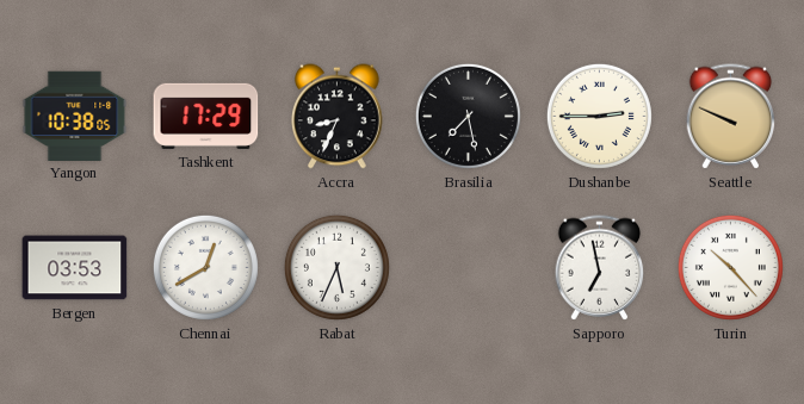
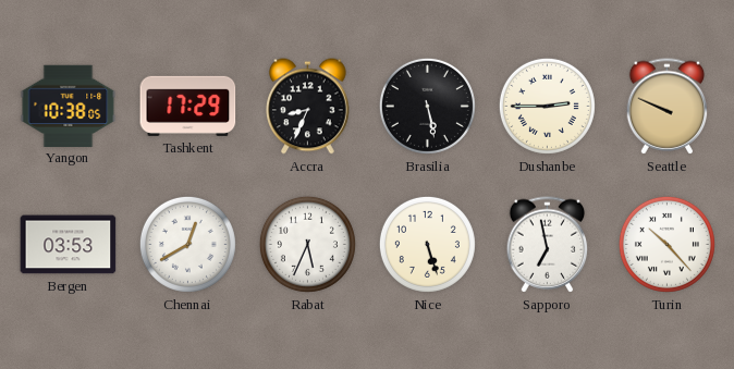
Brasilia: 7:28 -> 5:28 (427, 106)
Nice: none -> 5:27 (427, 244)
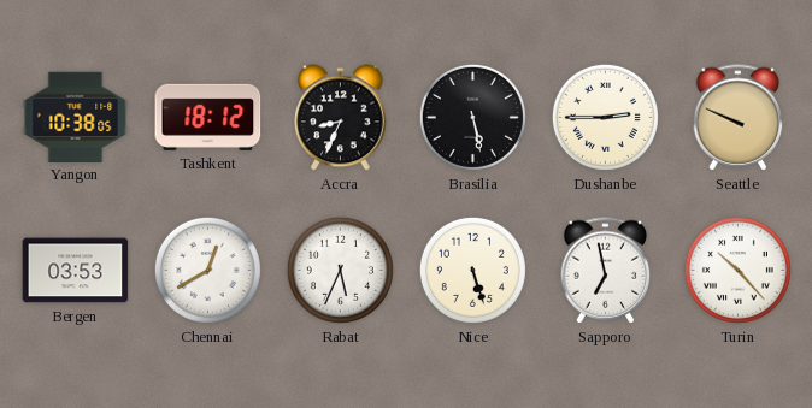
Tashkent: 17:29 -> 18:12 (208, 117)
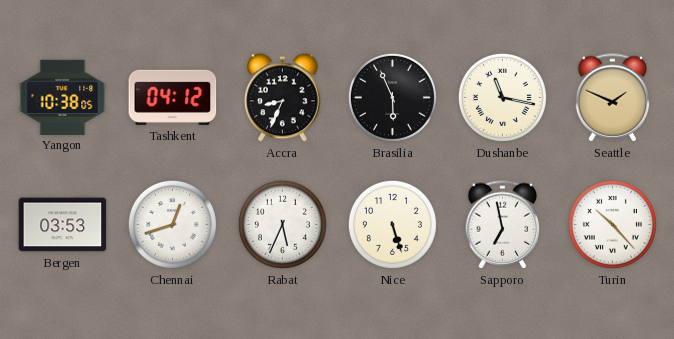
Tashkent: 18:12 -> 04:12 (173, 97)
Brasilia: 5:28 -> 5:56 (392, 97)
Dushanbe: 2:45 -> 11:17 (502, 97)
Seattle: 9:49 -> 1:49 (613, 98)
Chennai: 12:40 -> 12:42 (172, 224)
